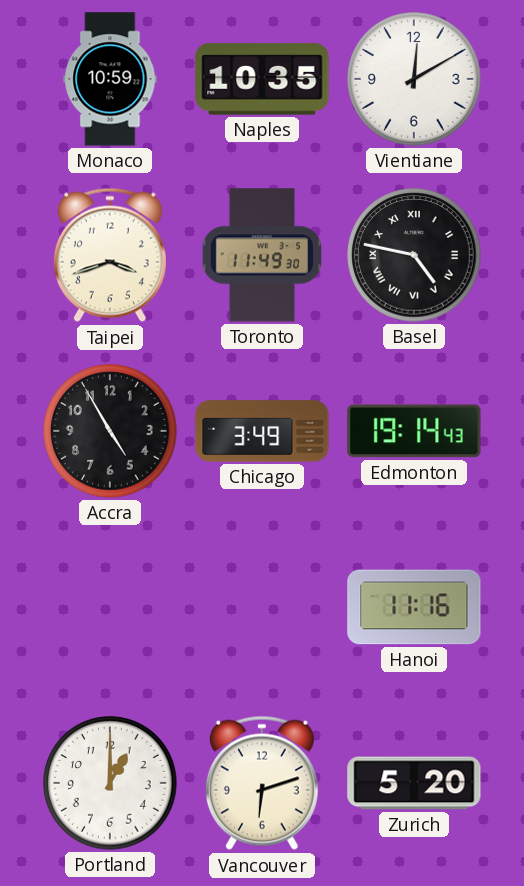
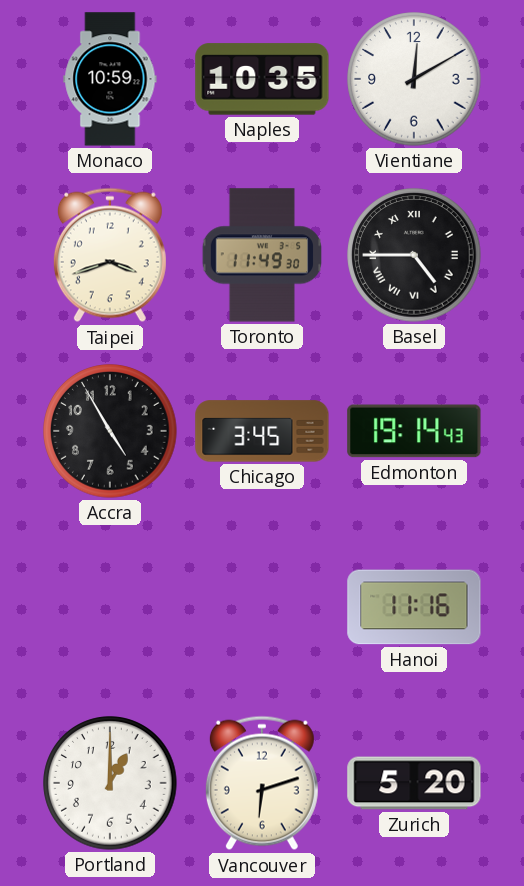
Basel: 4:47 -> 4:45 (414, 255)
Chicago: 3:49 -> 3:45 (262, 431)
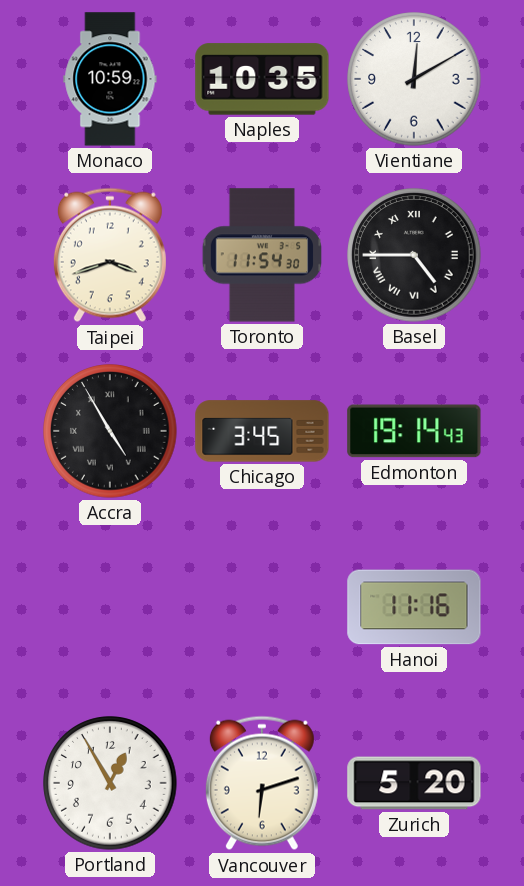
Toronto: 11:49 -> 11:54 (261, 255)
Accra numerals: Arabic -> Roman (110, 431)
Portland: 1:00 -> 12:55 (110, 783)
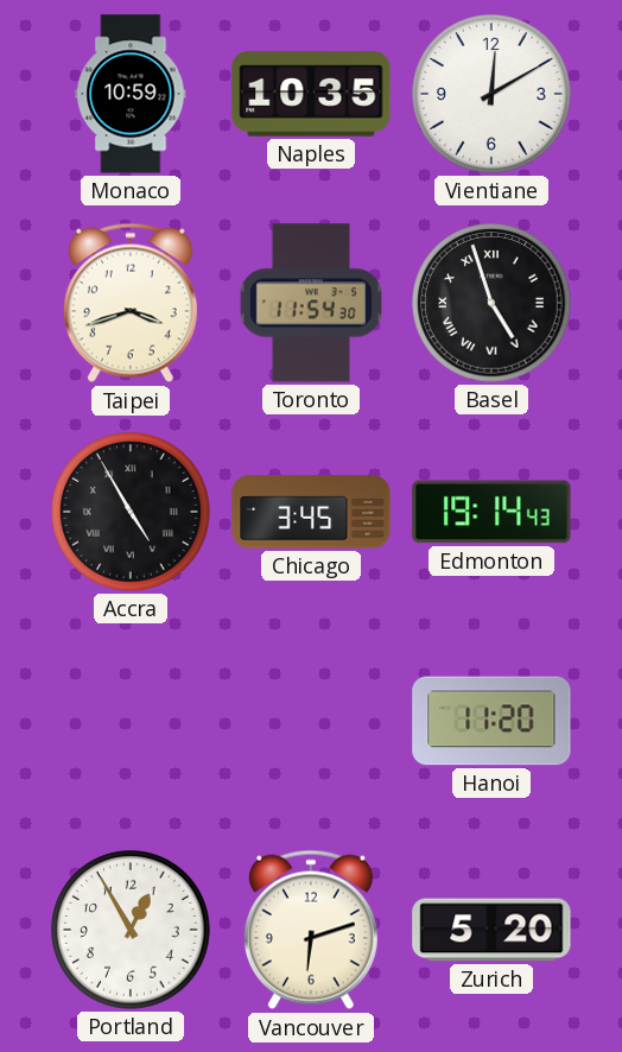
Basel: 4:45 -> 4:57 (491, 303)
Hanoi: 11:16 -> 11:20 (491, 721)
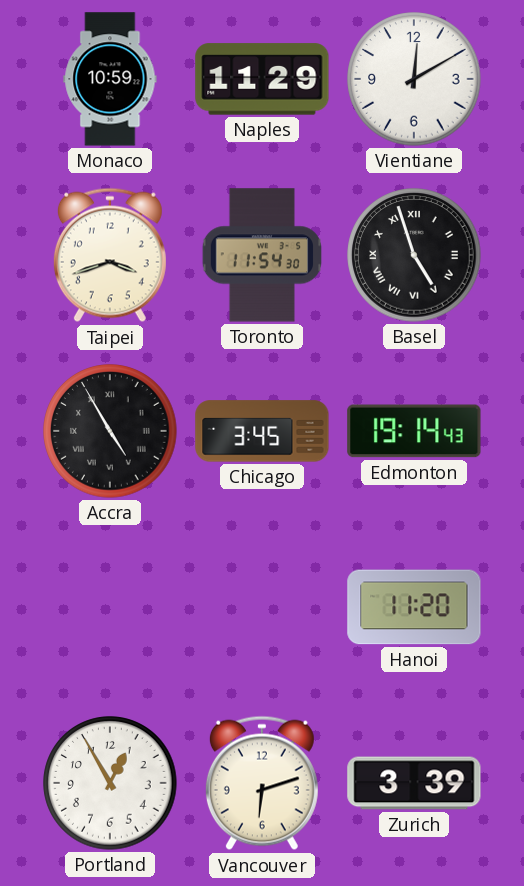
Naples: 10:35 -> 11:29 (262, 79)
Zurich: 5:20 -> 3:39 (414, 783)
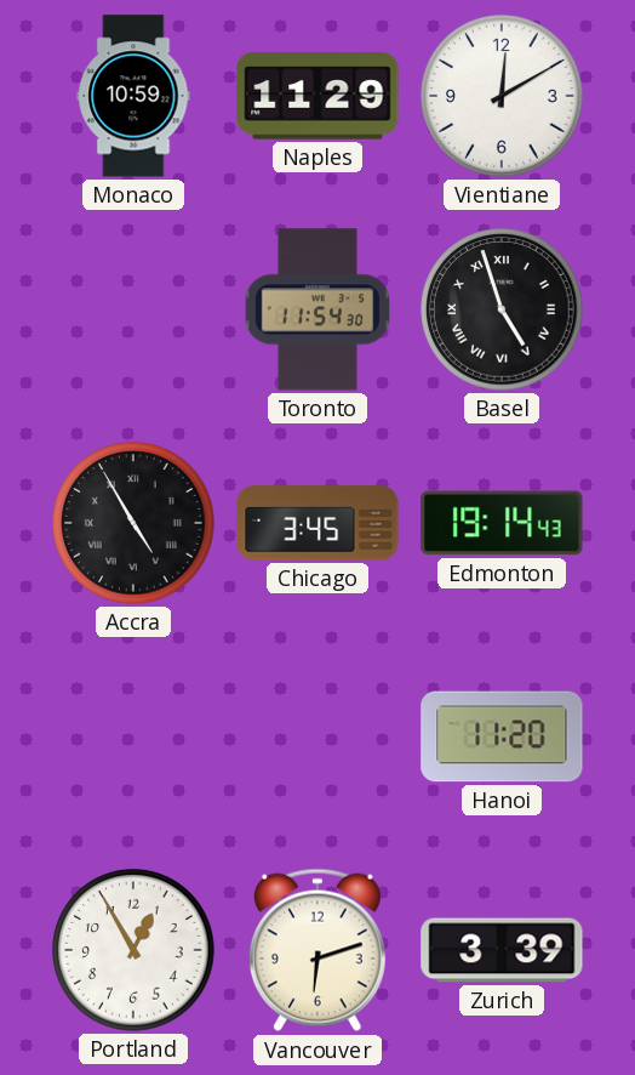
Taipei: 3:42 -> none (110, 255)
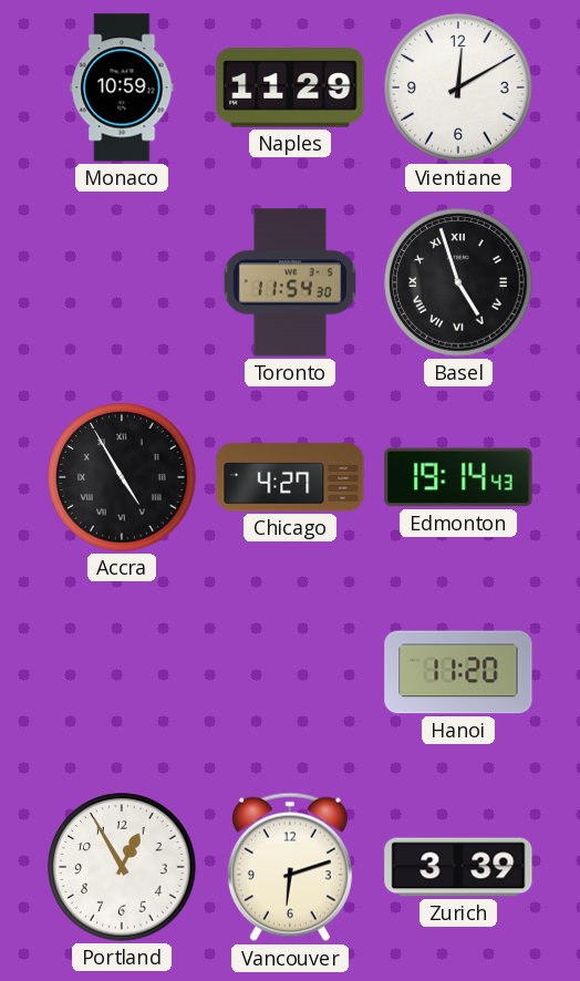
Chicago: 3:45 -> 4:27 (290, 477)
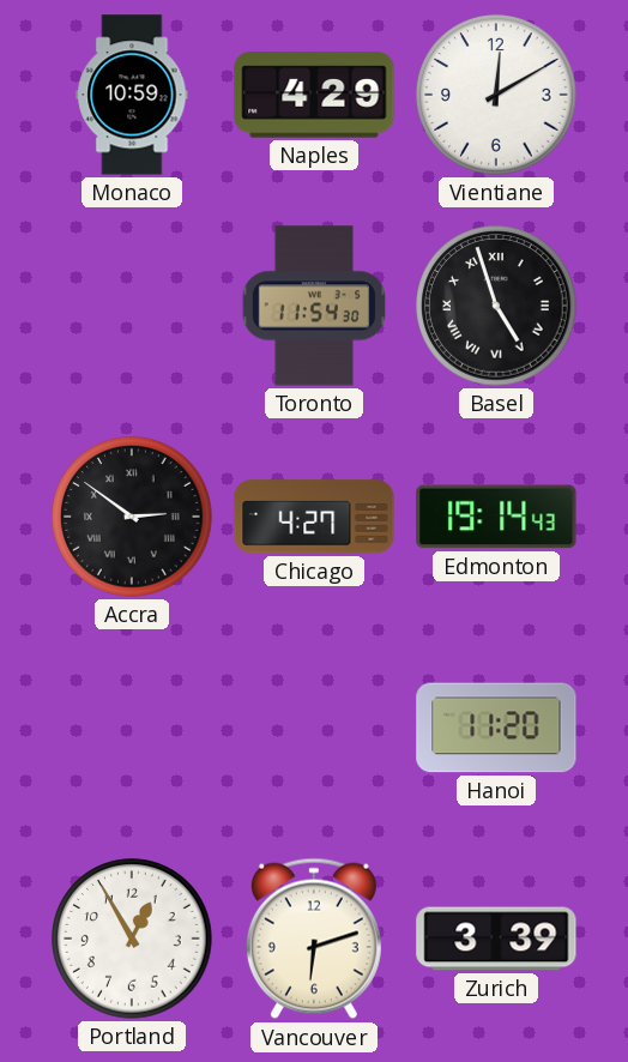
Naples: 11:29 -> 4:29 (314, 95)
Accra: 4:55 -> 2:51 (132, 517)
